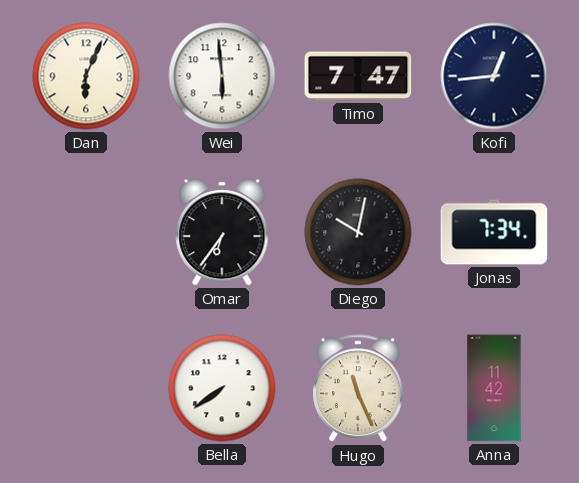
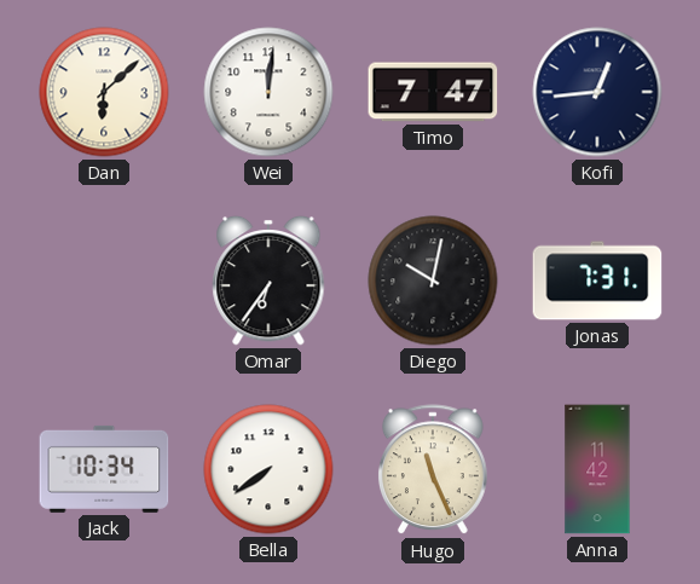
Dan: 6:04 -> 6:08 (104, 92)
Wei: 5:59 -> 12:01 (268, 92)
Jonas: 7:34 -> 7:31 (597, 281)
Jack: none -> 10:34 (104, 469)
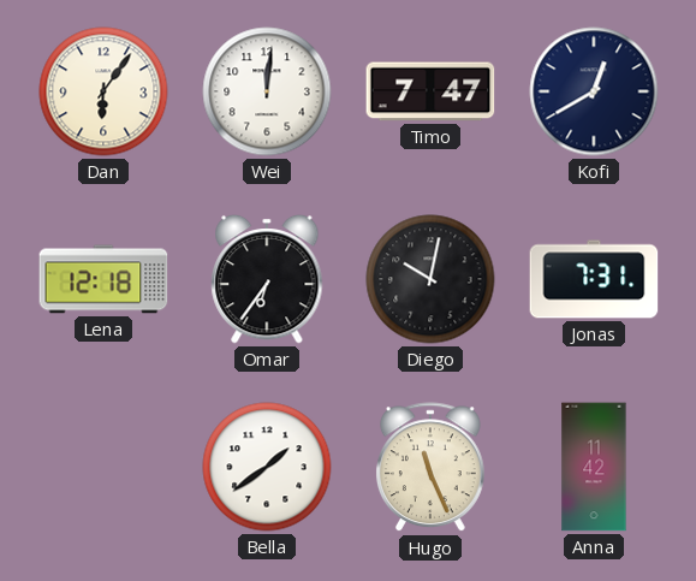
Dan: 6:08 -> 6:06 (103, 91)
Kofi: 12:44 -> 12:40 (594, 91)
Lena: none -> 12:18 (103, 279)
Jack: 10:34 -> none (104, 469)
Bella: 7:39 -> 1:39 (267, 467)
